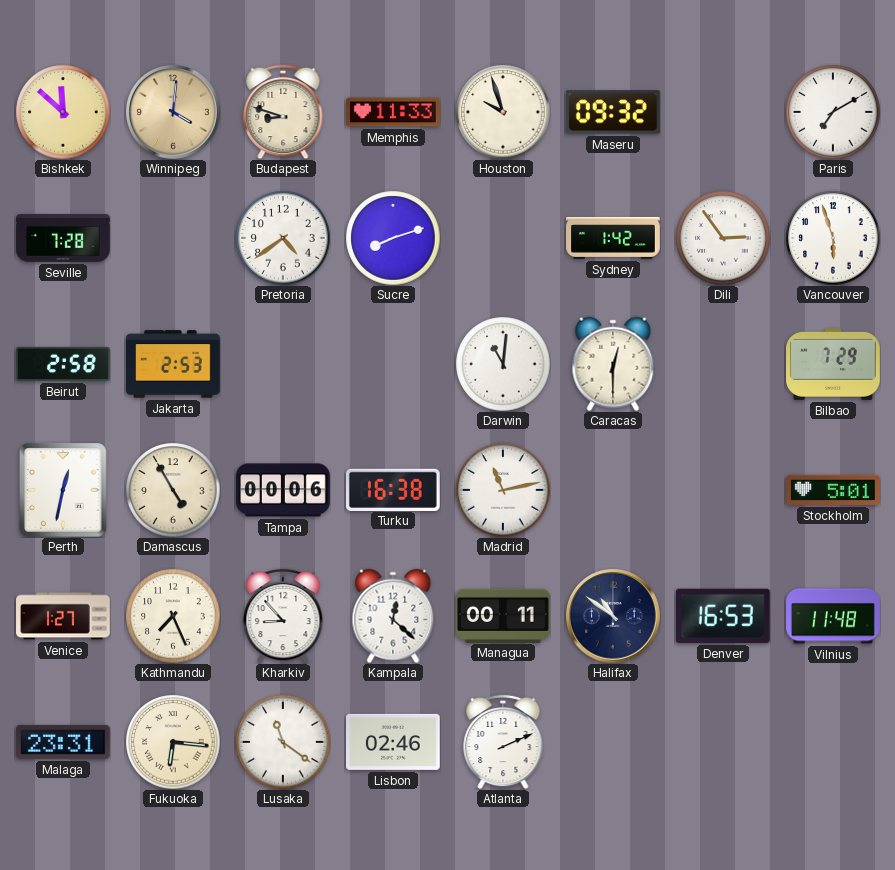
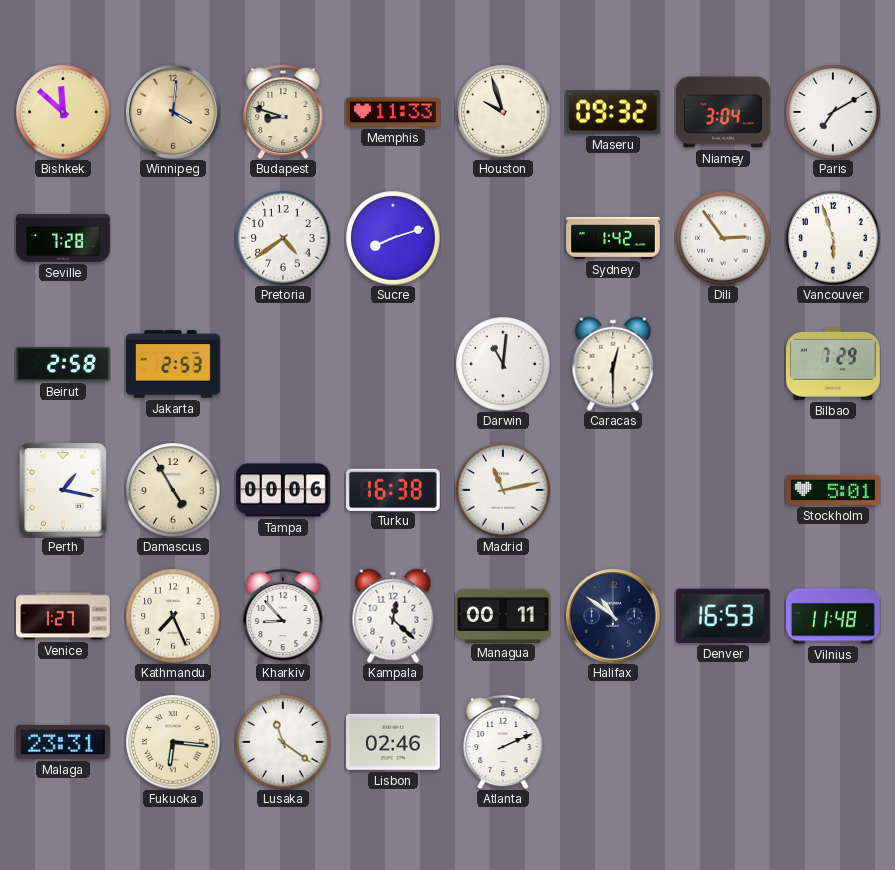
Niamey: none -> 3:04 (724, 112)
Perth: 12:32 -> 1:17 (64, 490)
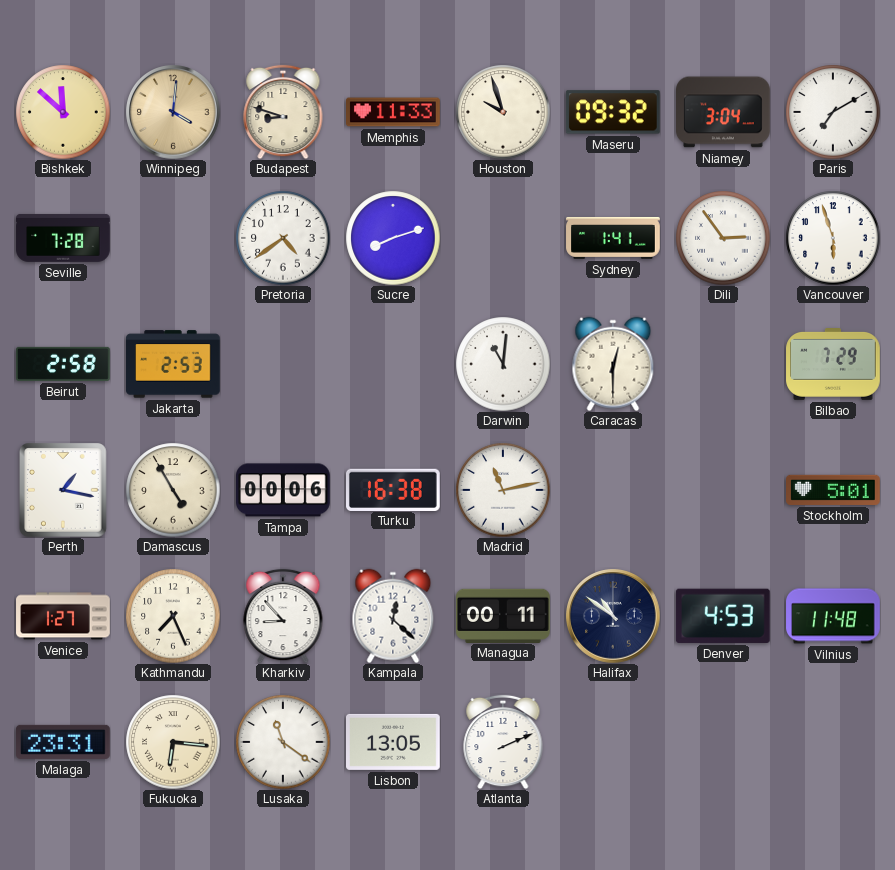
Sydney: 1:42 -> 1:41 (613, 238)
Denver: 16:53 -> 4:53 (723, 616)
Lisbon: 02:46 -> 13:05 (394, 742)
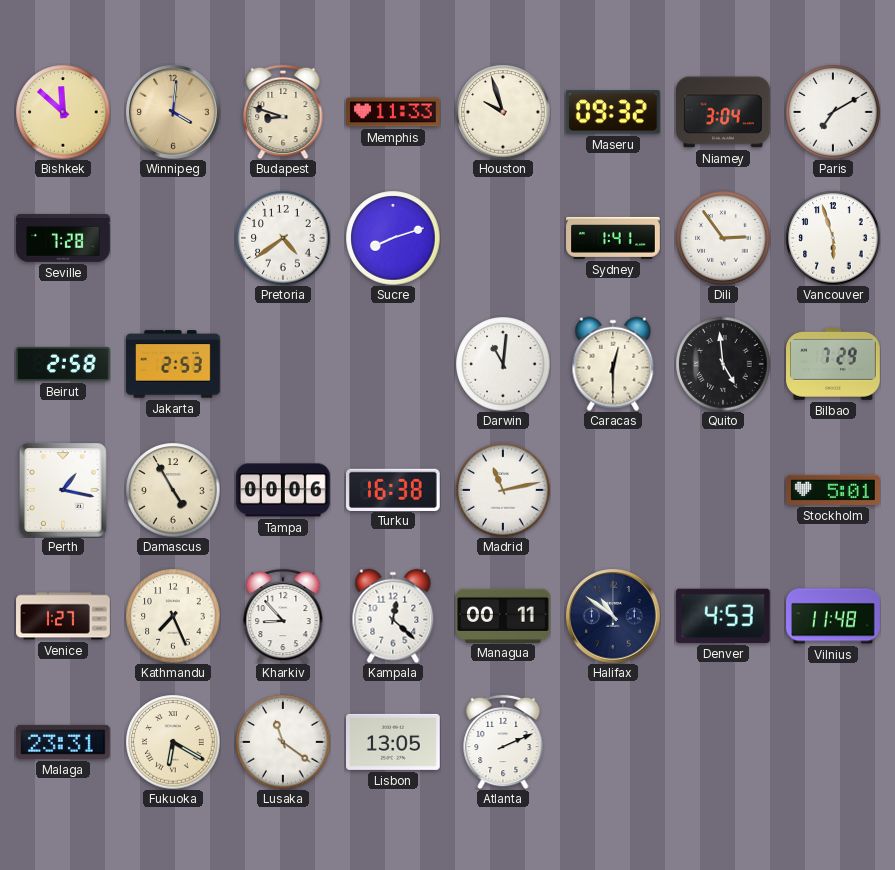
Quito: none -> 4:59 (723, 364)
Fukuoka: 6:16 -> 6:20 (173, 742)
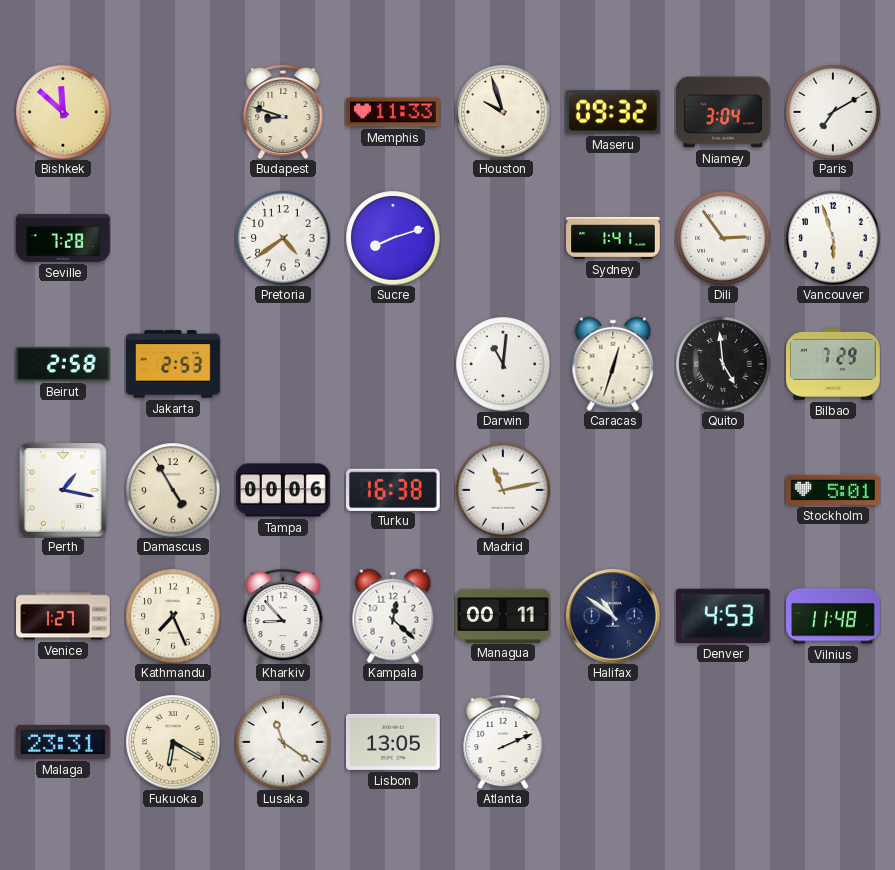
Winnipeg: 4:01 -> none (173, 112)
Caracas: 12:30 -> 12:33 (613, 364)
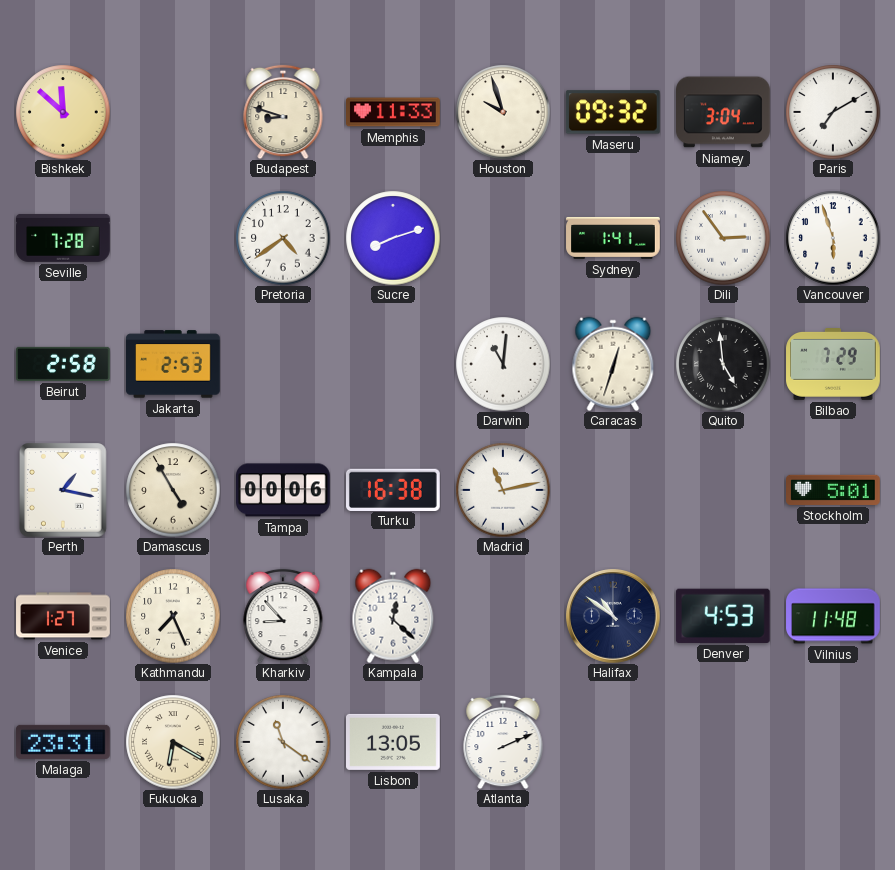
Managua: 00:11 -> none (504, 615)
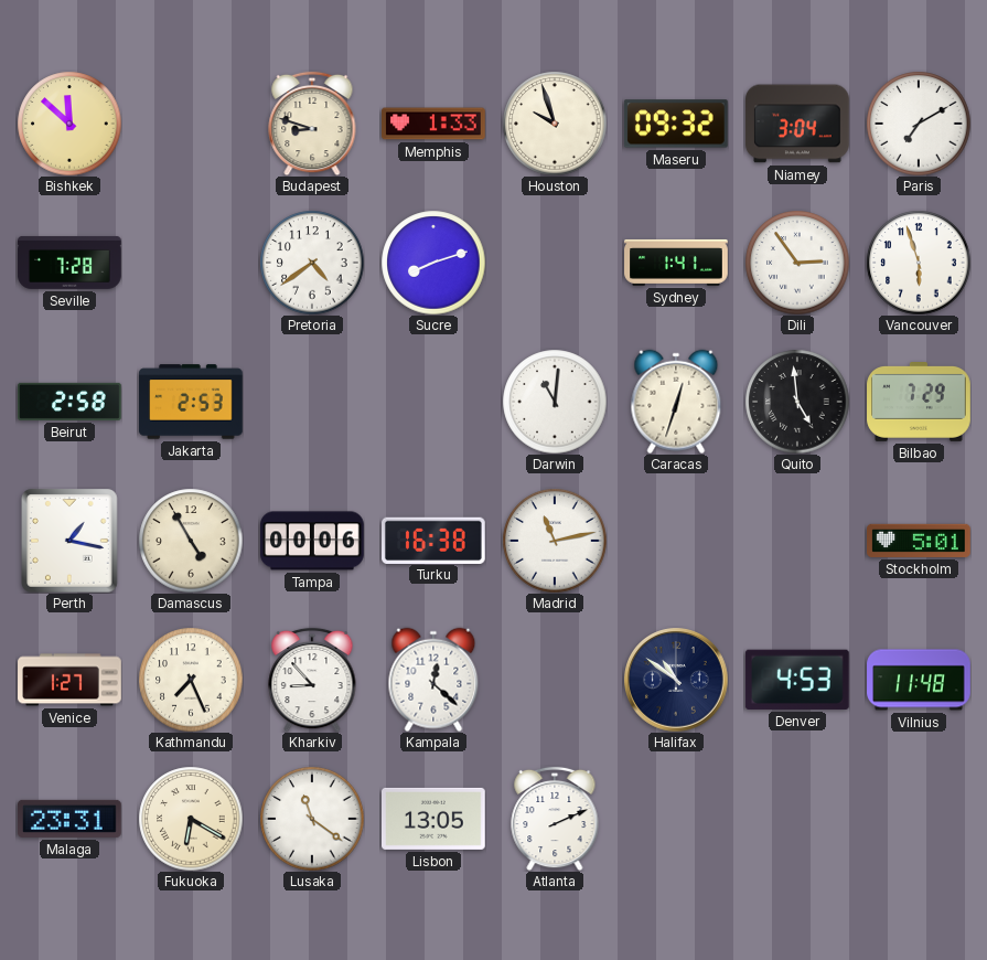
Memphis: 11:33 -> 1:33 (433, 124)
